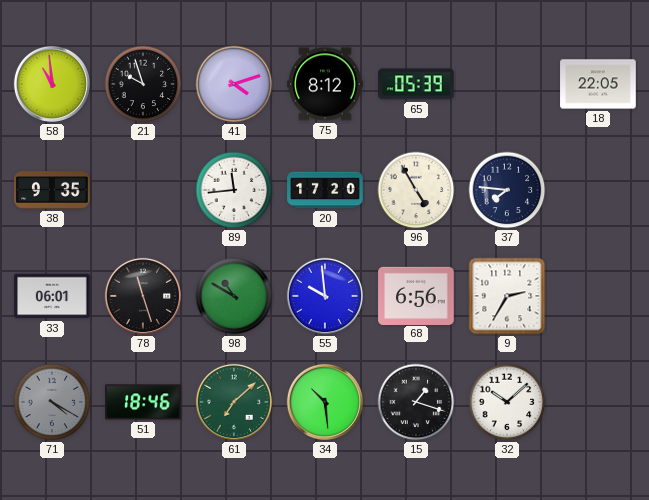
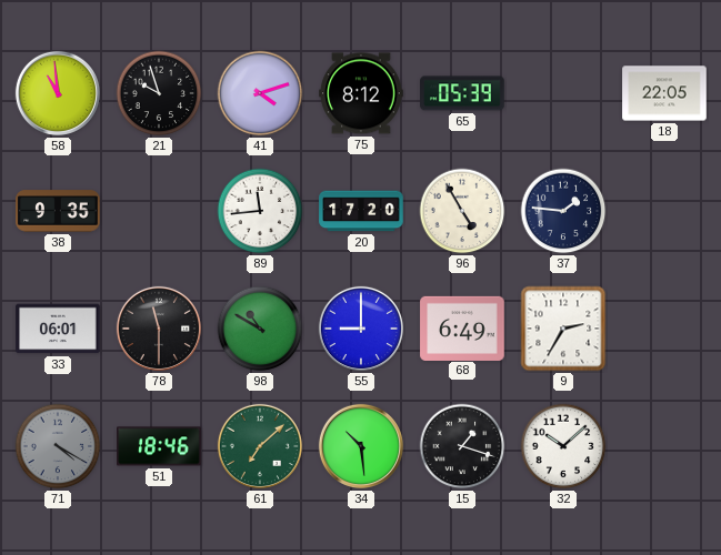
37: 7:46 -> 1:46 (563, 211)
78: 11:27 -> 11:30 (159, 329)
55: 9:59 -> 9:00 (361, 329)
68: 6:56 -> 6:49 (462, 327)
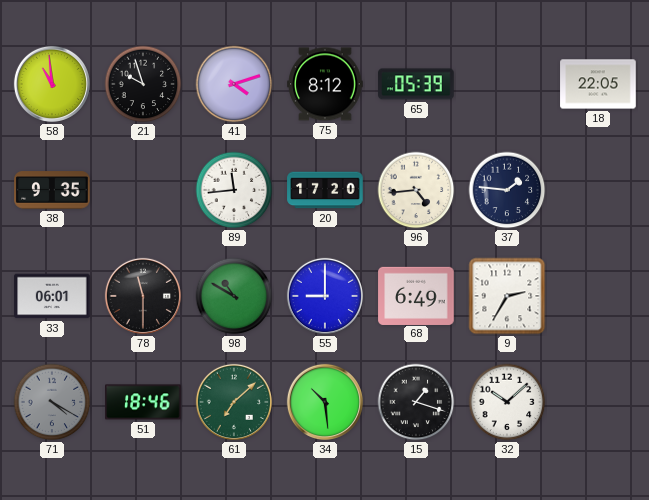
96: 4:55 -> 4:44 (416, 190)
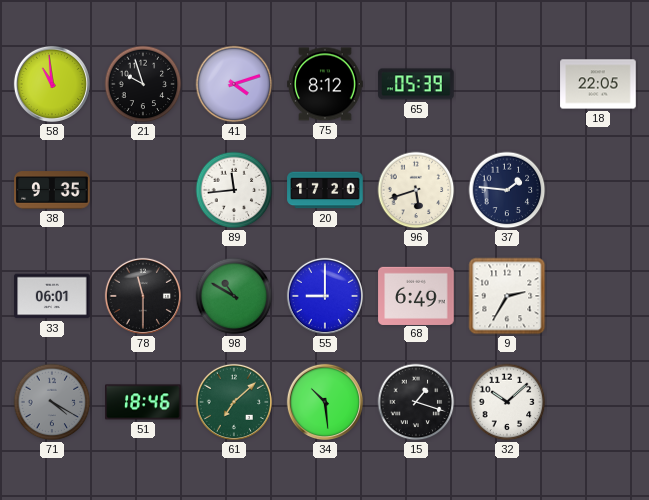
96: 4:44 -> 5:42 (416, 190)
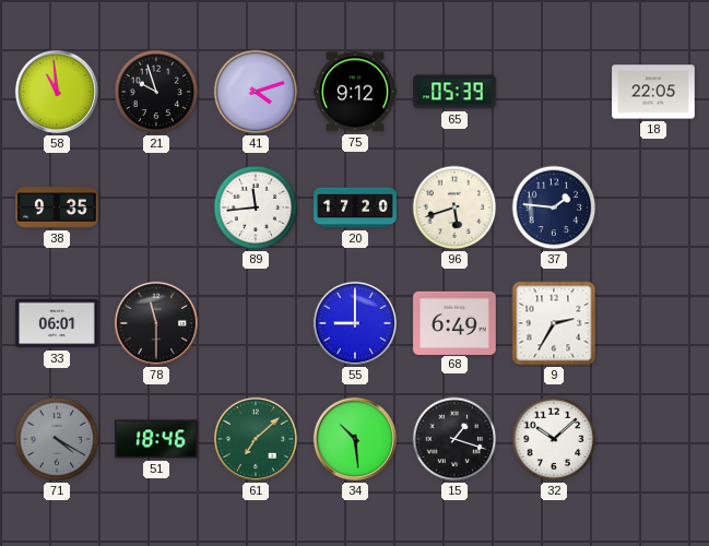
75: 8:12 -> 9:12 (355, 92)
98: 10:50 -> none (234, 296)
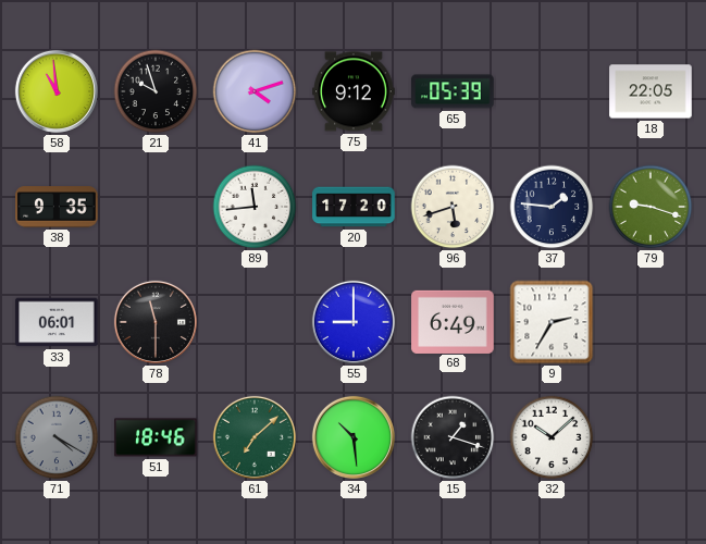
79: none -> 9:18 (651, 207)
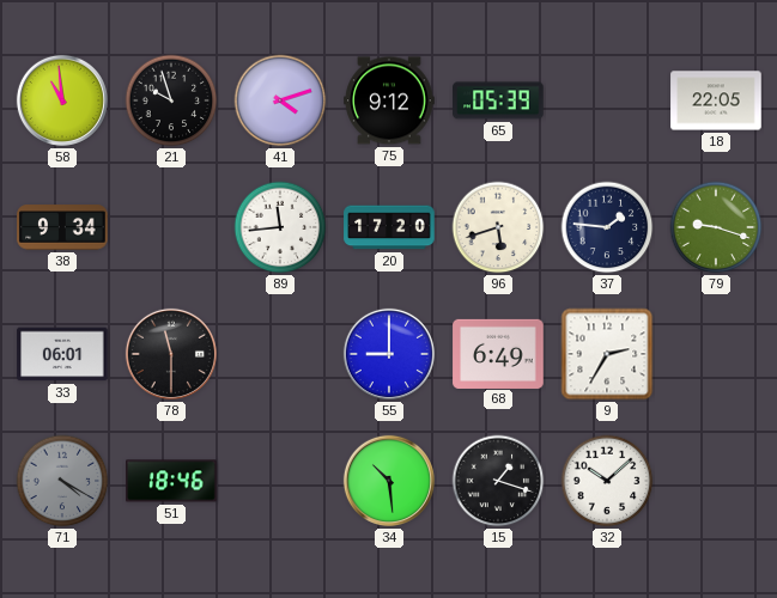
38: 9:35 -> 9:34 (62, 227)
61: 7:08 -> none (255, 437)
